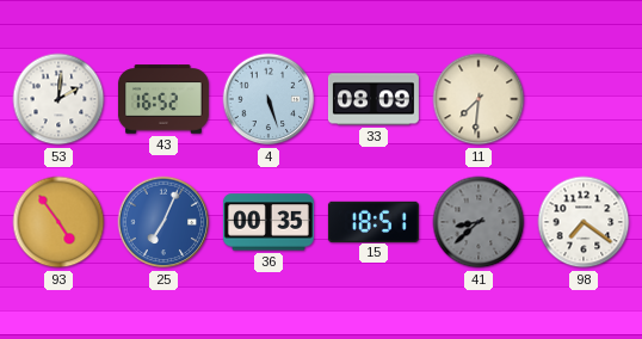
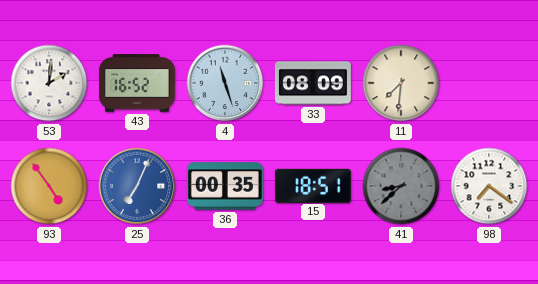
4: 5:27 -> 11:27 (225, 83)
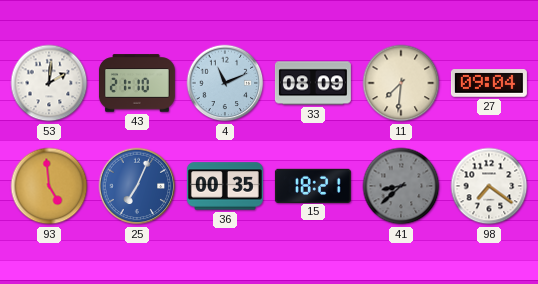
43: 16:52 -> 21:10 (137, 83)
4: 11:27 -> 11:11 (225, 83)
27: none -> 09:04 (489, 83)
93: 4:54 -> 4:59 (49, 186)
15: 18:51 -> 18:21 (313, 185)
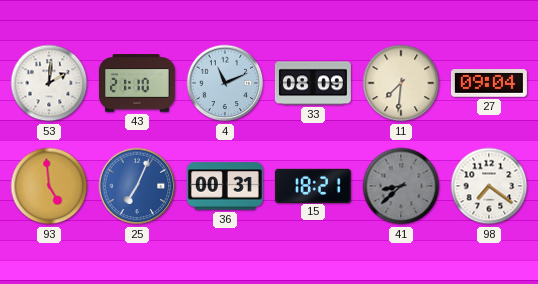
36: 00:35 -> 00:31 (225, 186)
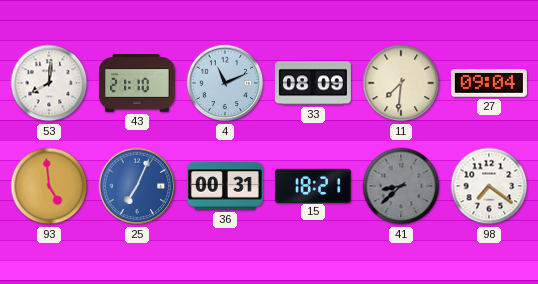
53: 2:01 -> 8:01 (49, 83)
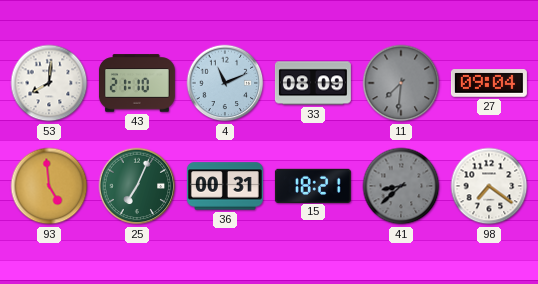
11 dial: cream -> grey (401, 83)
25 dial: blue -> green (137, 186)
